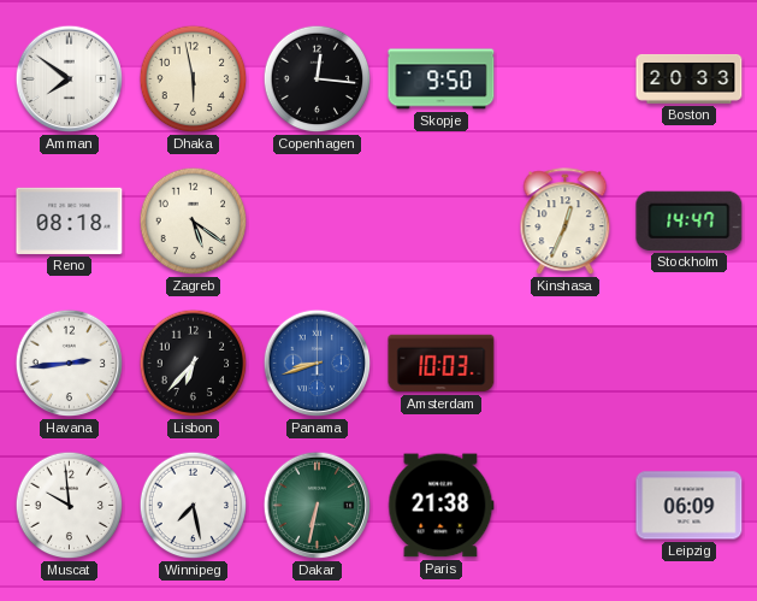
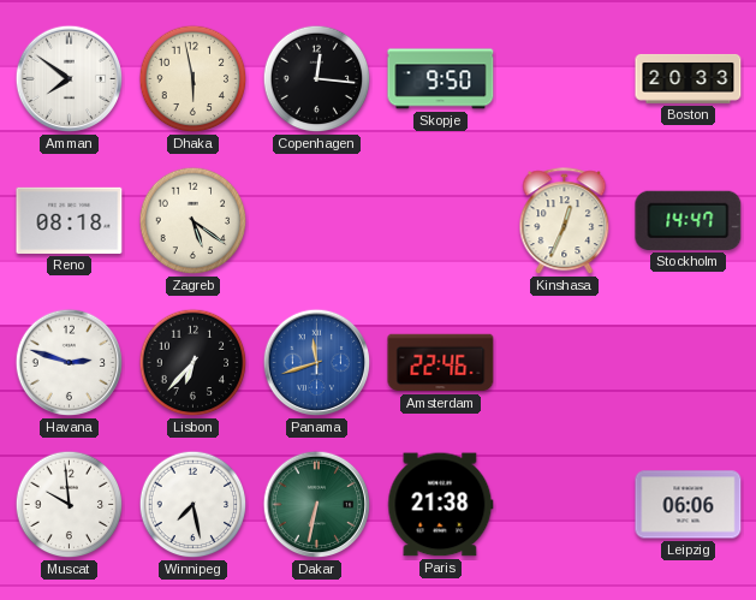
Havana: 2:44 -> 2:48 (70, 363)
Panama: 8:42 -> 11:42 (317, 363)
Amsterdam: 10:03 -> 22:46 (441, 363)
Leipzig: 06:09 -> 06:06 (689, 505)
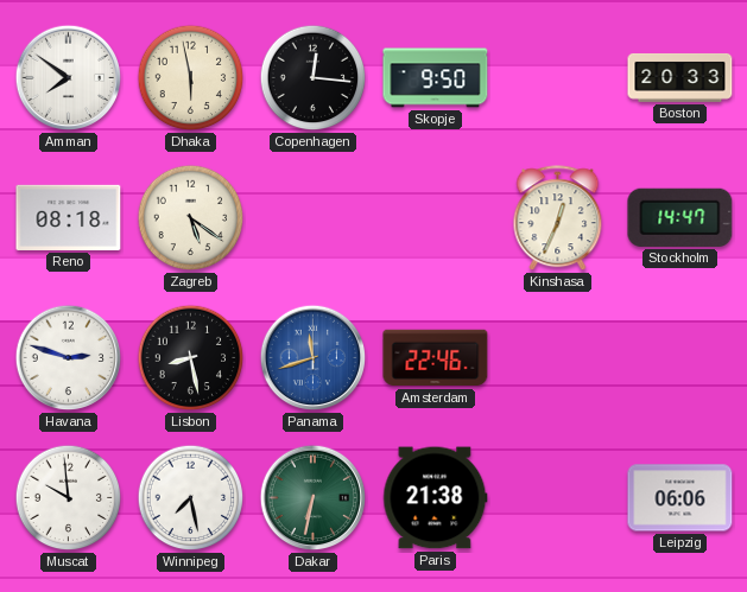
Lisbon: 6:37 -> 8:28 (191, 358)
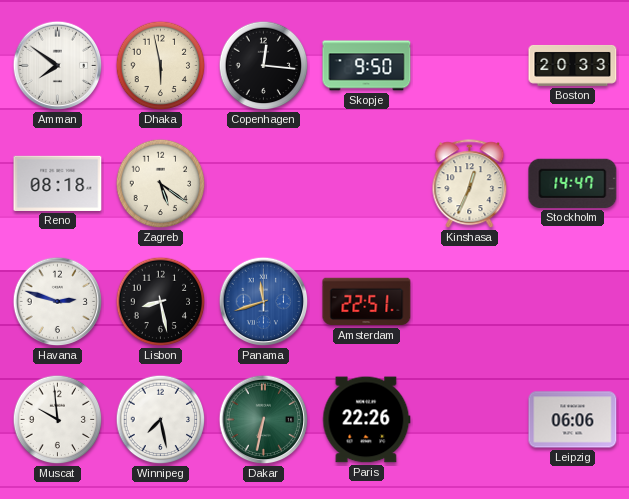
Amsterdam: 22:46 -> 22:51 (367, 302)
Paris: 21:38 -> 22:26 (367, 420)
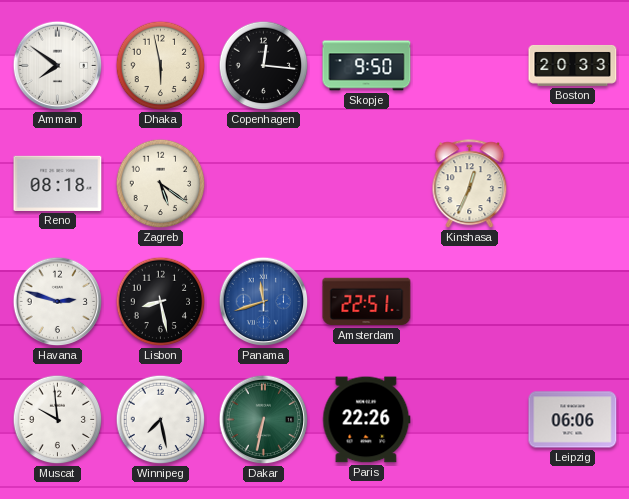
Stockholm: 14:47 -> none (573, 183)
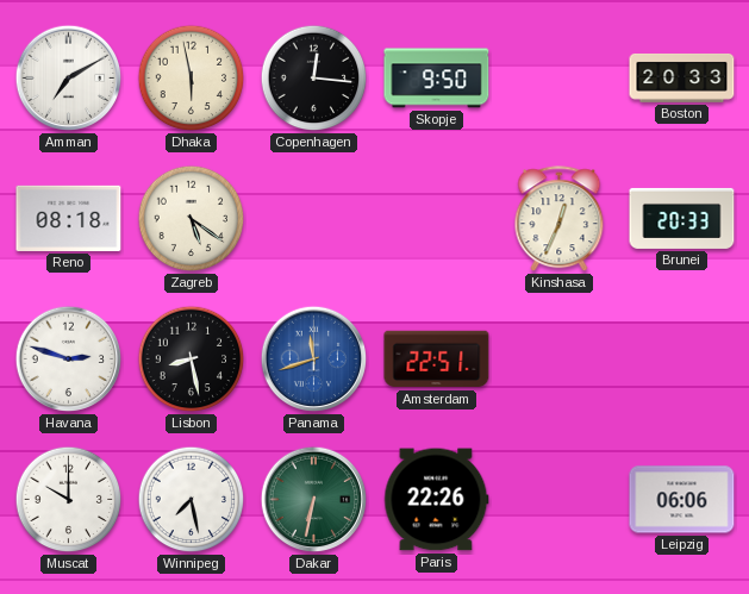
Amman: 7:51 -> 7:10 (69, 79)
Brunei: none -> 20:33 (682, 218)
Muscat: 9:59 -> 10:00 (69, 500)
